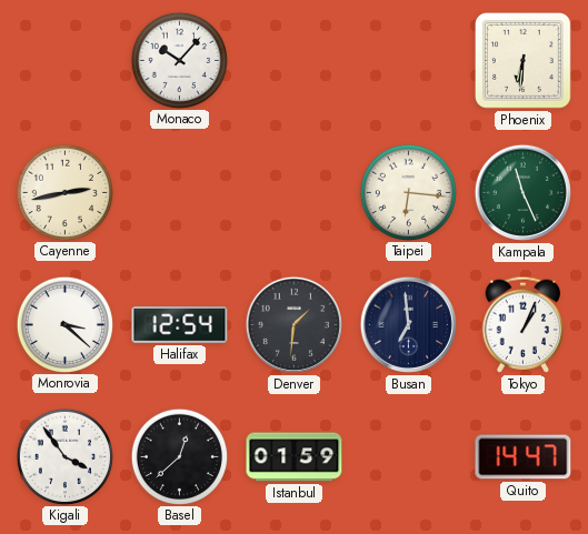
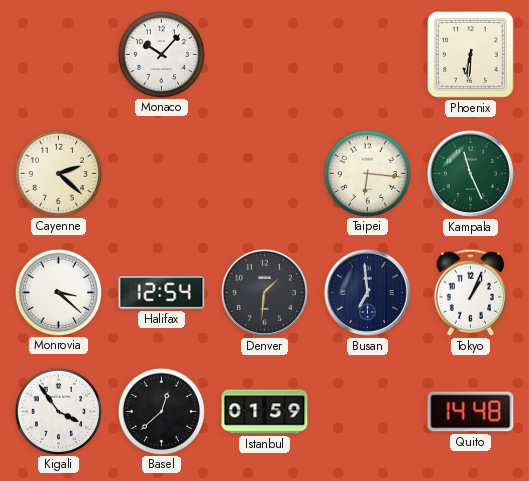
Cayenne: 2:43 -> 2:22 (58, 173)
Quito: 14:47 -> 14:48 (471, 412)
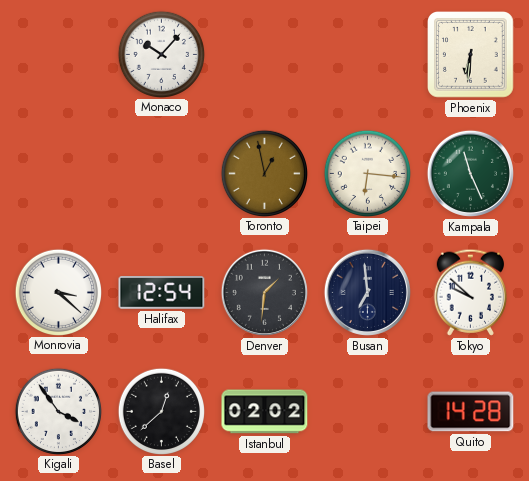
Cayenne: 2:22 -> none (58, 173)
Toronto: none -> 12:58 (264, 173)
Tokyo: 1:04 -> 9:52 (470, 292)
Istanbul: 01:59 -> 02:02 (265, 412)
Quito: 14:48 -> 14:28 (471, 412)
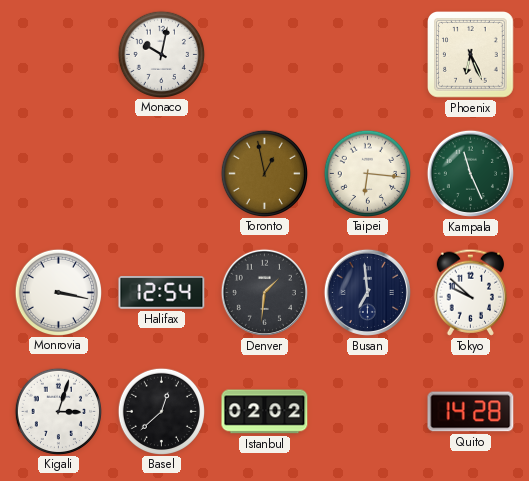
Monaco: 10:07 -> 10:02 (161, 54)
Phoenix: 6:31 -> 6:26 (471, 55)
Monrovia: 3:22 -> 3:17 (58, 292)
Kigali: 3:54 -> 3:03 (58, 411)
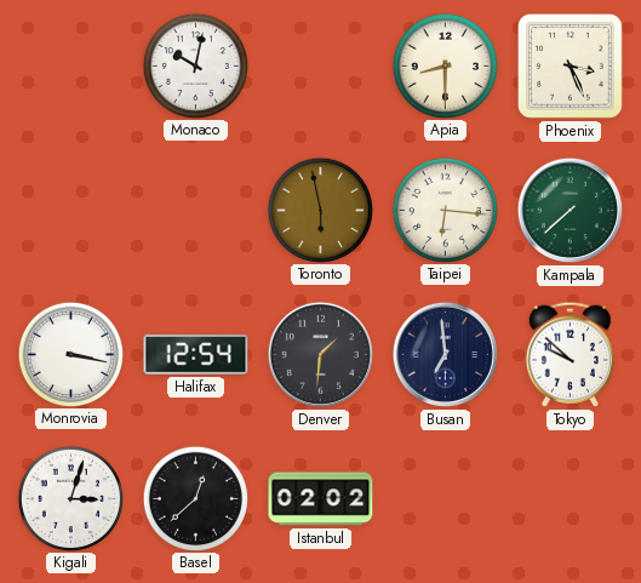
Apia: none -> 8:30 (445, 65)
Phoenix: 6:26 -> 3:26 (571, 67)
Toronto: 12:58 -> 5:58 (320, 210)
Kampala: 11:26 -> 7:38 (570, 210)
Quito: 14:28 -> none (471, 412)
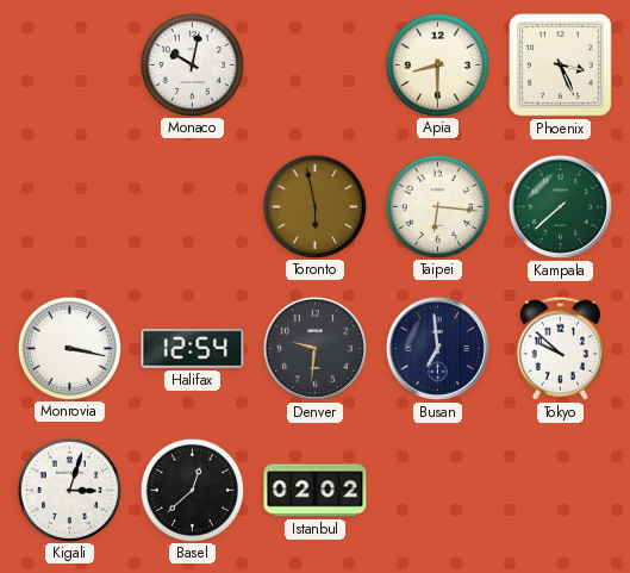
Denver: 1:31 -> 9:31 (314, 348)
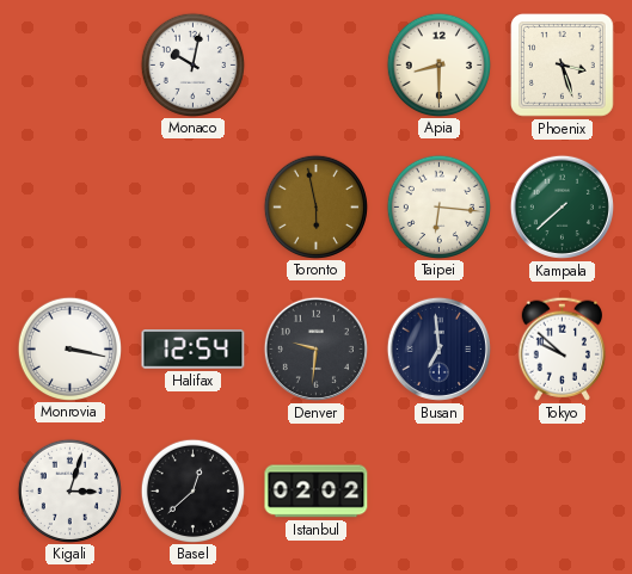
Phoenix: 3:26 -> 3:27 (563, 66)
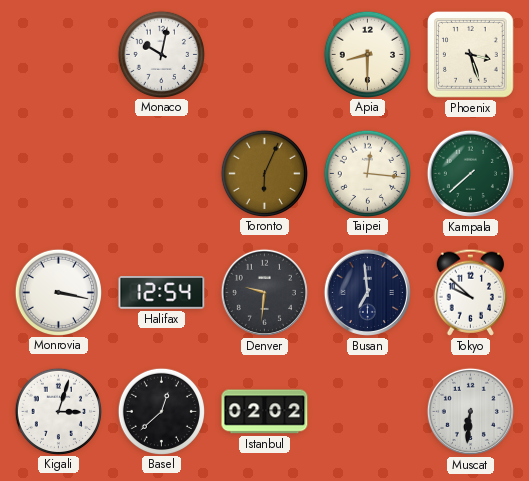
Toronto: 5:58 -> 6:04 (264, 173)
Taipei: 6:16 -> 12:16 (367, 173)
Muscat: none -> 6:31 (470, 411)
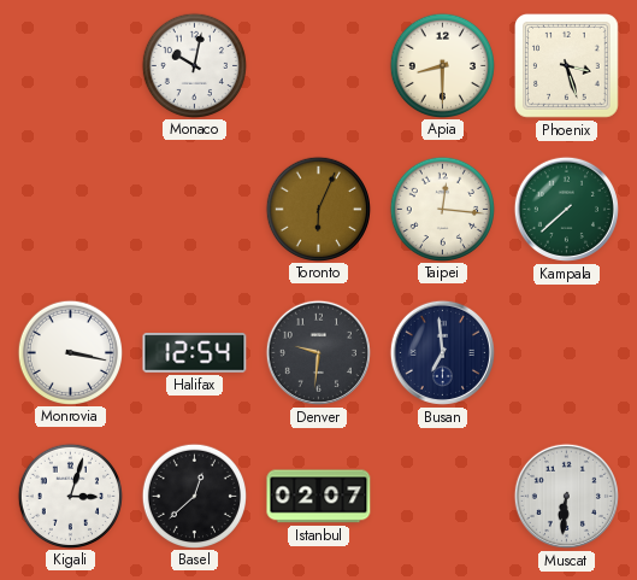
Tokyo: 9:52 -> none (470, 292)
Istanbul: 02:02 -> 02:07 (319, 497)
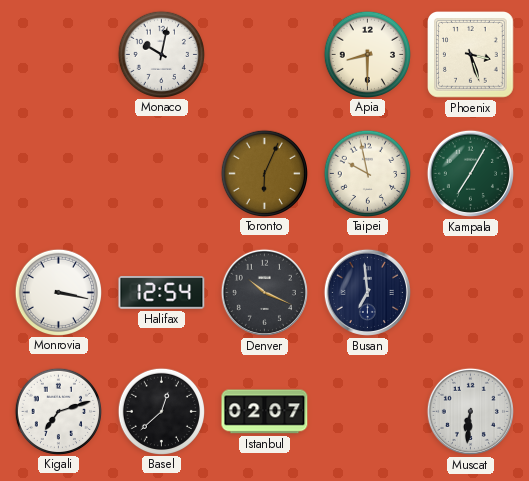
Taipei: 12:16 -> 9:58 (367, 173)
Kampala: 7:38 -> 7:05 (470, 173)
Denver: 9:31 -> 10:19 (264, 292)
Kigali: 3:03 -> 7:12 (58, 411)
